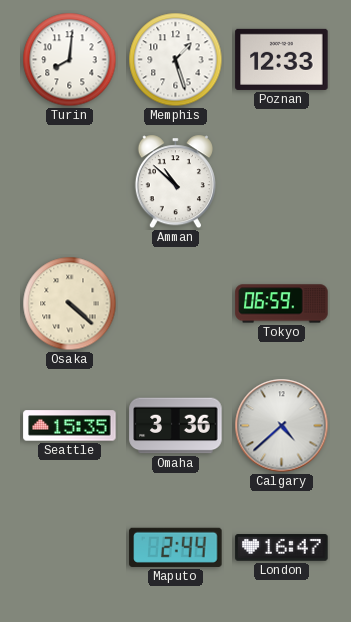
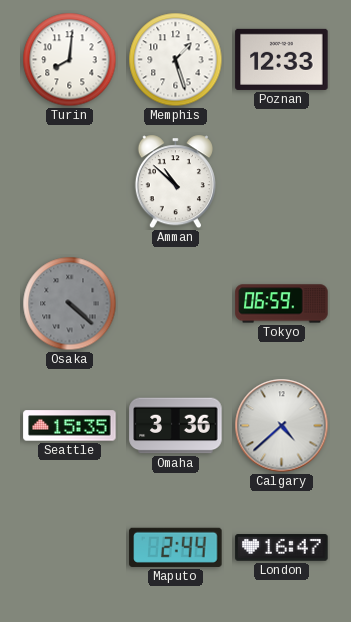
Osaka dial: cream -> grey (70, 304)
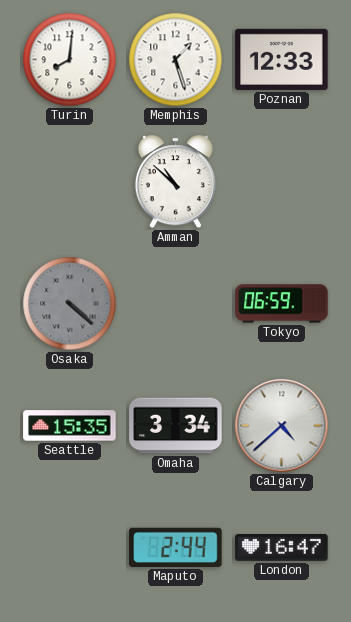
Omaha: 3:36 -> 3:34 (176, 426)
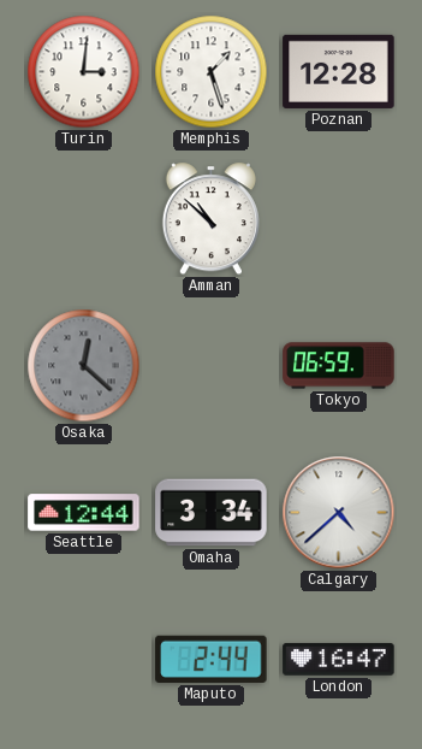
Turin: 8:01 -> 3:01 (84, 72)
Poznan: 12:33 -> 12:28 (339, 71)
Osaka: 4:22 -> 12:22 (84, 366)
Seattle: 15:35 -> 12:44 (84, 513)
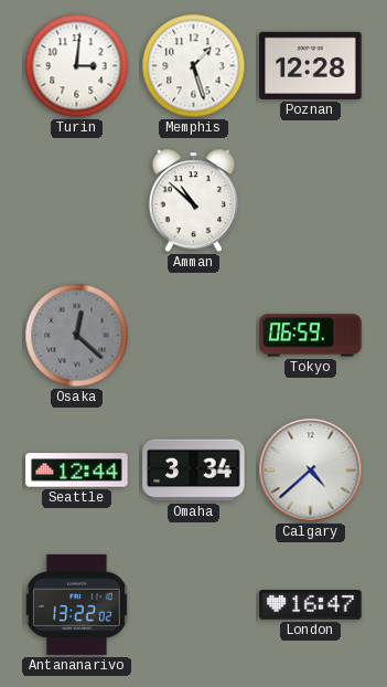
Antananarivo: none -> 13:22 (76, 604)
Maputo: 2:44 -> none (212, 659)
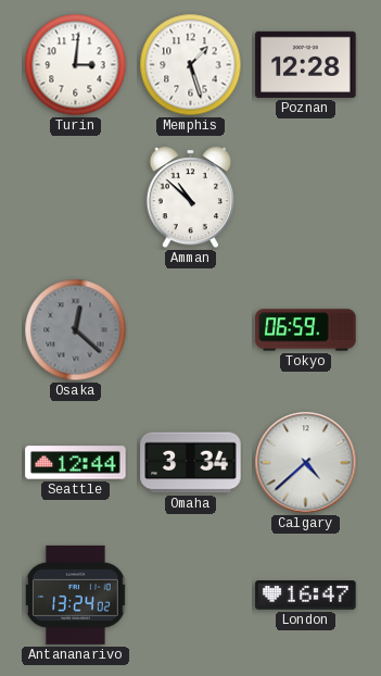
Antananarivo: 13:22 -> 13:24 (75, 594)
